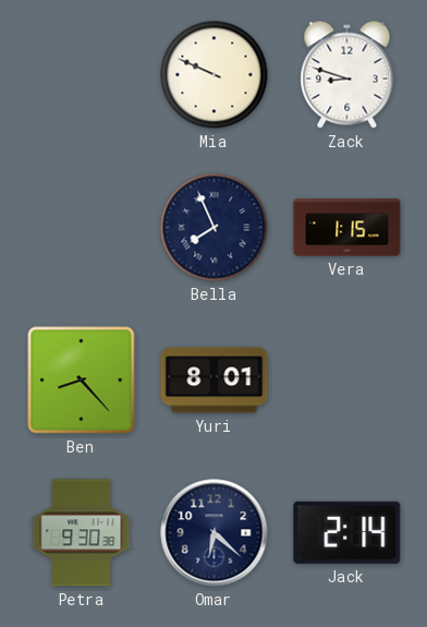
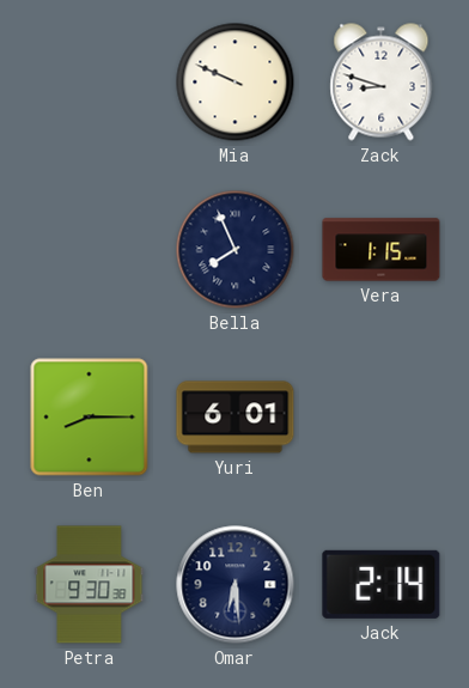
Ben: 8:23 -> 8:15 (90, 418)
Yuri: 8:01 -> 6:01 (236, 418)
Omar: 6:22 -> 6:29 (236, 585)
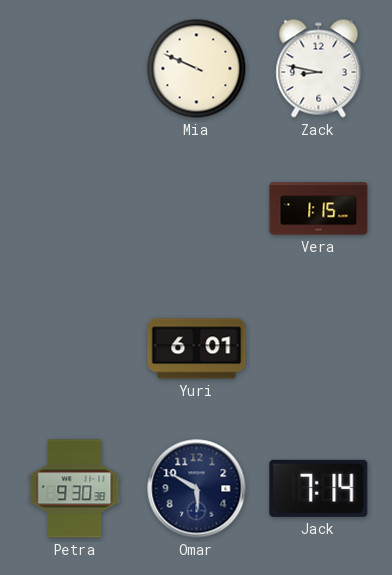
Zack: 8:48 -> 8:47 (319, 69)
Bella: 7:56 -> none (236, 250)
Ben: 8:15 -> none (90, 418)
Omar: 6:29 -> 5:50 (197, 489)
Jack: 2:14 -> 7:14 (319, 488)
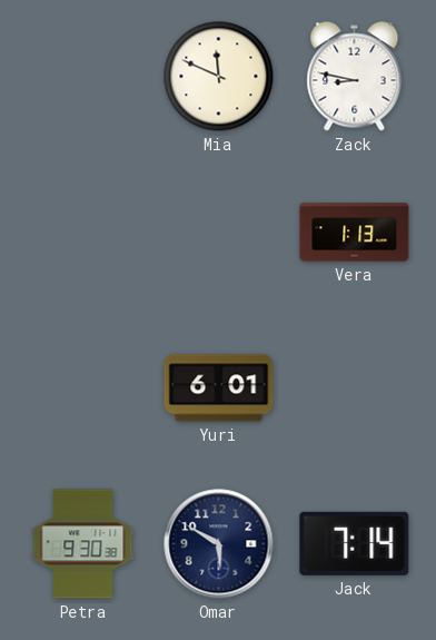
Mia: 9:49 -> 11:49 (219, 77)
Vera: 1:15 -> 1:13 (355, 233)
